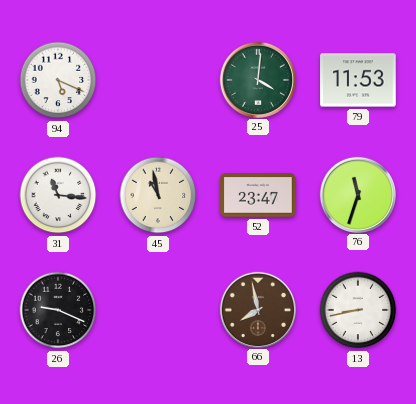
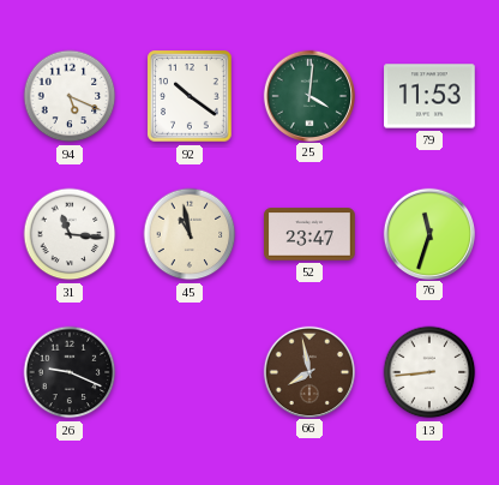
92: none -> 10:21 (190, 96)
13: 8:43 -> 8:44 (429, 372)
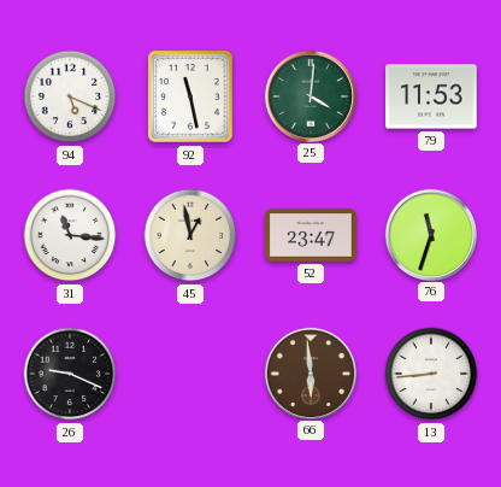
92: 10:21 -> 11:28 (190, 96)
45: 10:58 -> 12:58 (190, 235)
66: 7:58 -> 5:59 (310, 372)
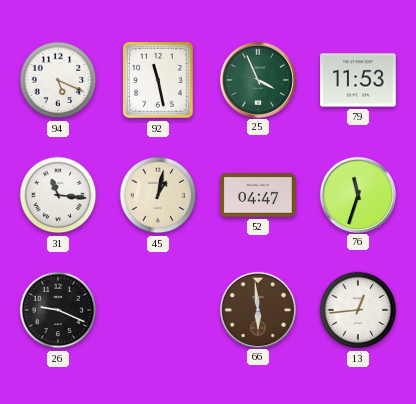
25: 4:01 -> 3:56 (257, 79)
45: 12:58 -> 1:02 (158, 195)
52: 23:47 -> 04:47 (258, 195)
13: 8:44 -> 12:44 (358, 310)
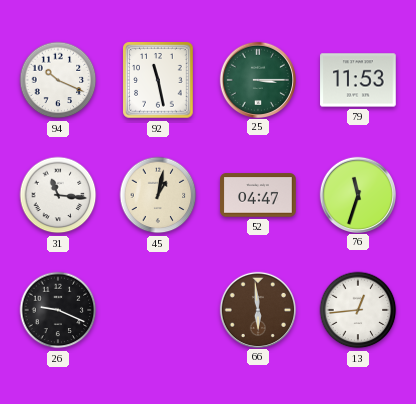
94: 5:19 -> 10:19 (58, 80)
25: 3:56 -> 3:15 (257, 79)
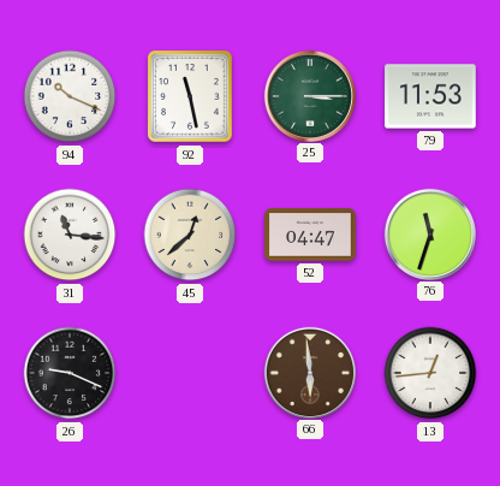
45: 1:02 -> 12:38 (190, 235)
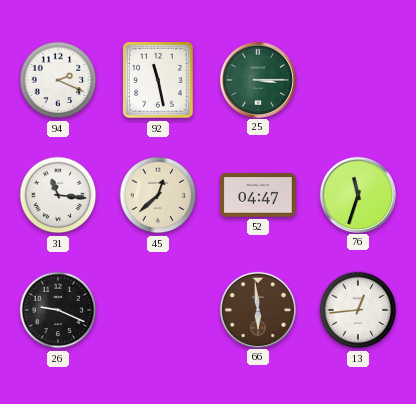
94: 10:19 -> 2:19 (58, 80)
79: 11:53 -> none (430, 96)
